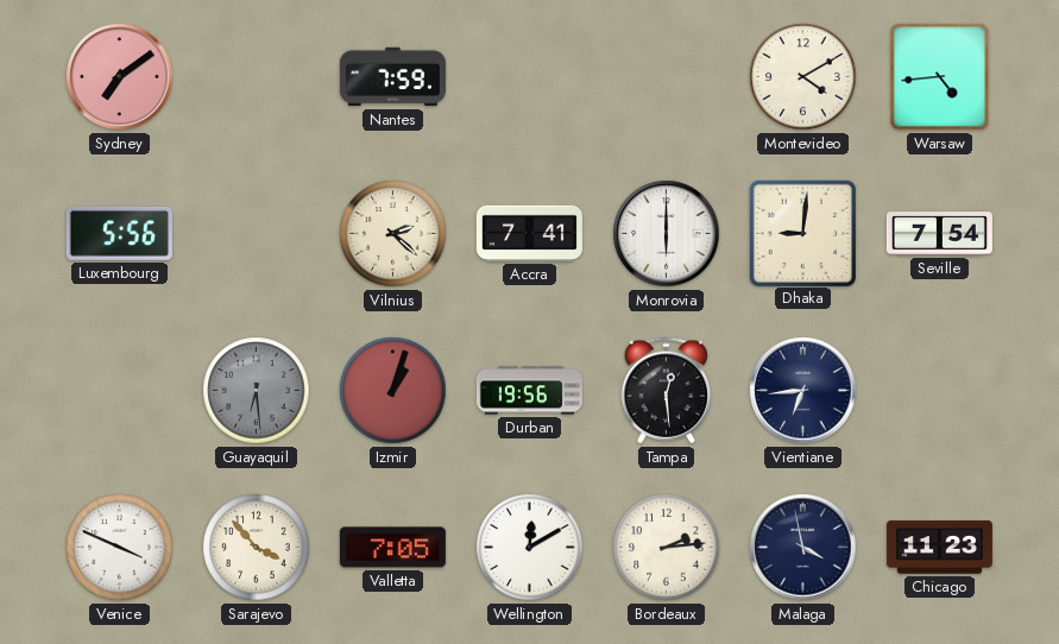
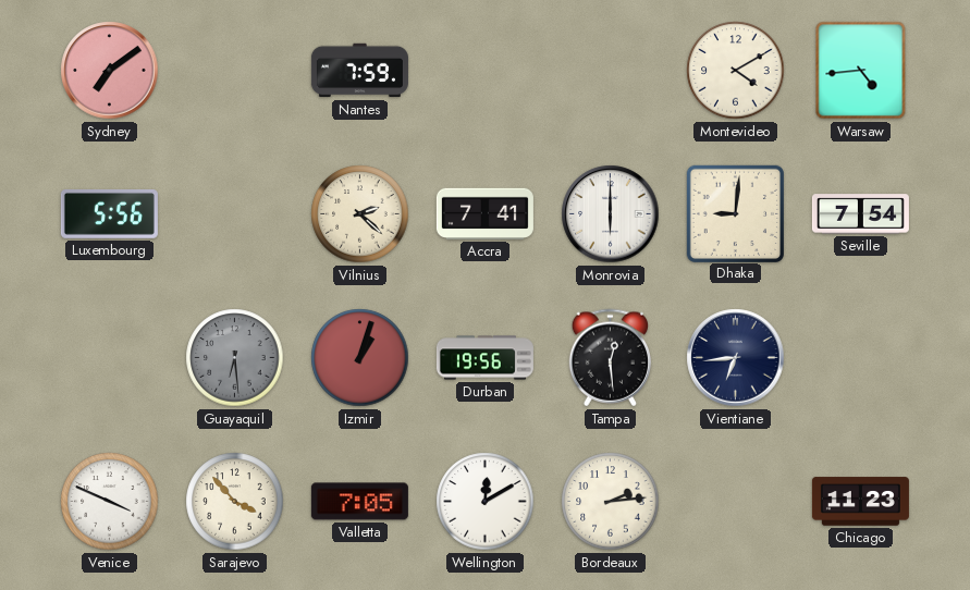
Malaga: 3:58 -> none (803, 548)
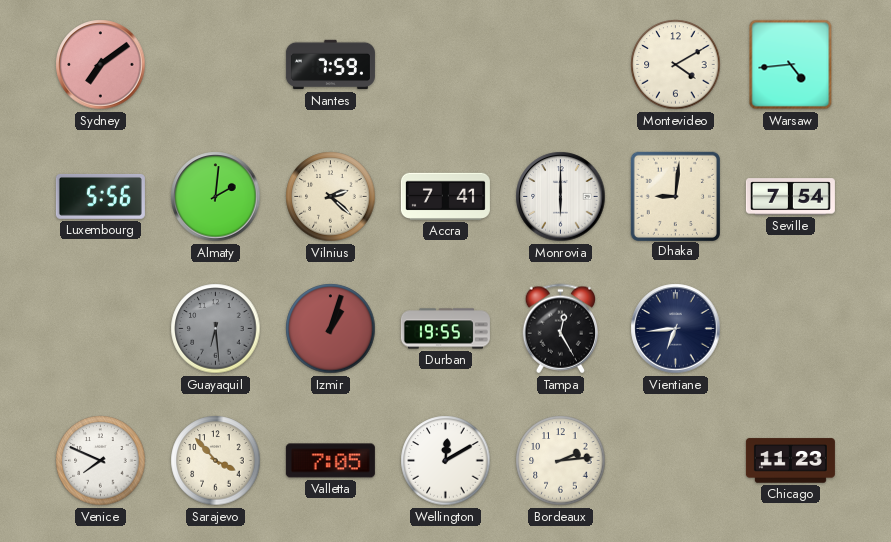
Almaty: none -> 2:01 (216, 197)
Durban: 19:56 -> 19:55 (445, 329)
Tampa: 12:29 -> 12:25 (560, 329)
Venice: 3:49 -> 7:49 (101, 461)
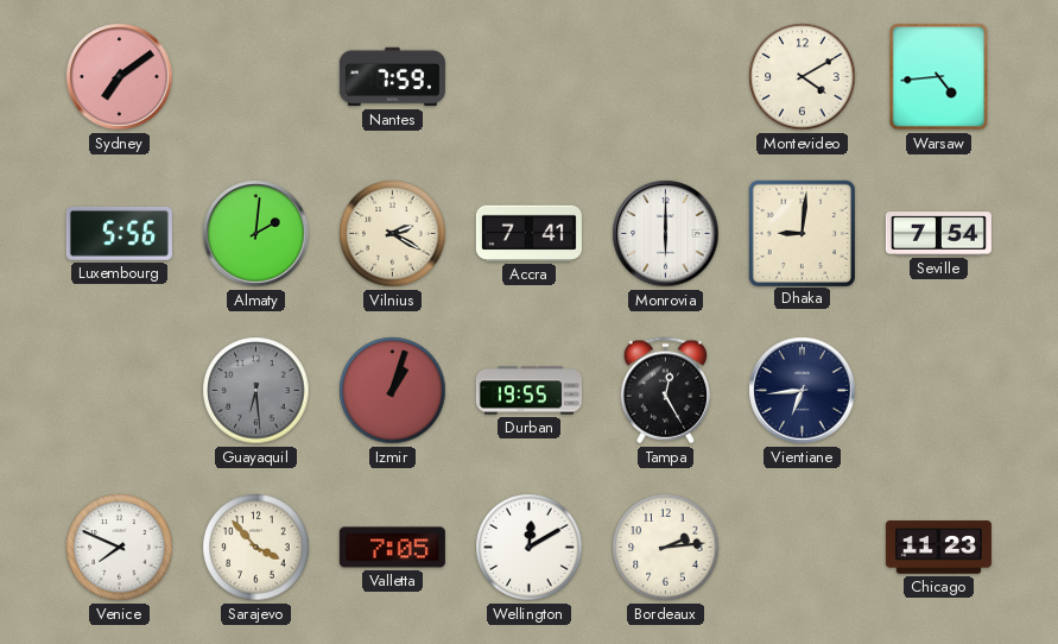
Vilnius: 2:22 -> 2:20 (393, 234)
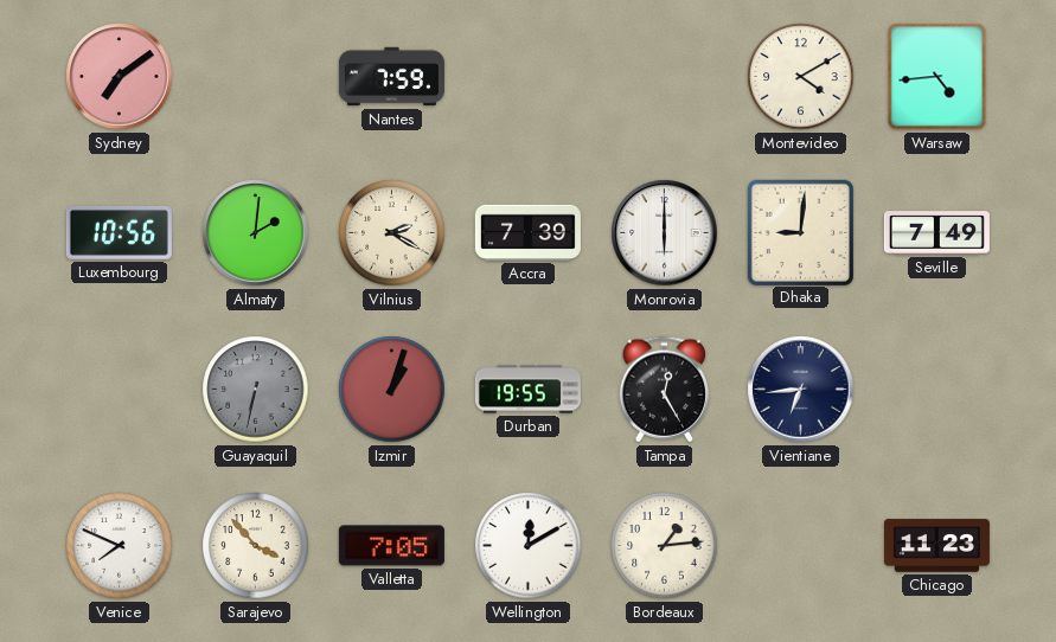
Luxembourg: 5:56 -> 10:56 (119, 232)
Accra: 7:41 -> 7:39 (527, 232)
Seville: 7:54 -> 7:49 (936, 233)
Guayaquil: 6:29 -> 6:32 (256, 390)
Bordeaux: 2:14 -> 1:14 (665, 546)
